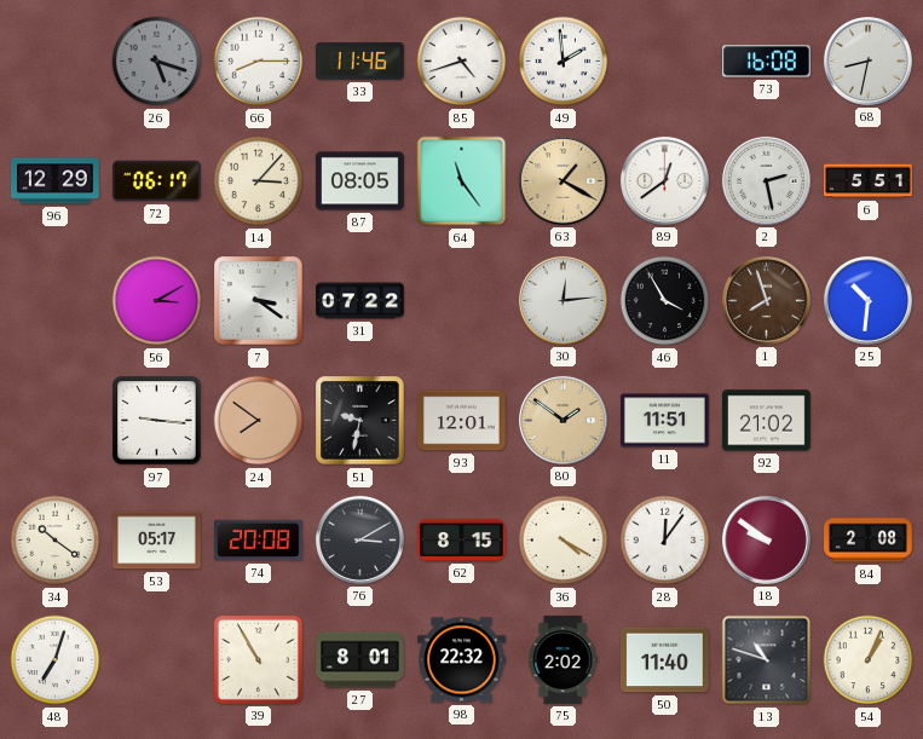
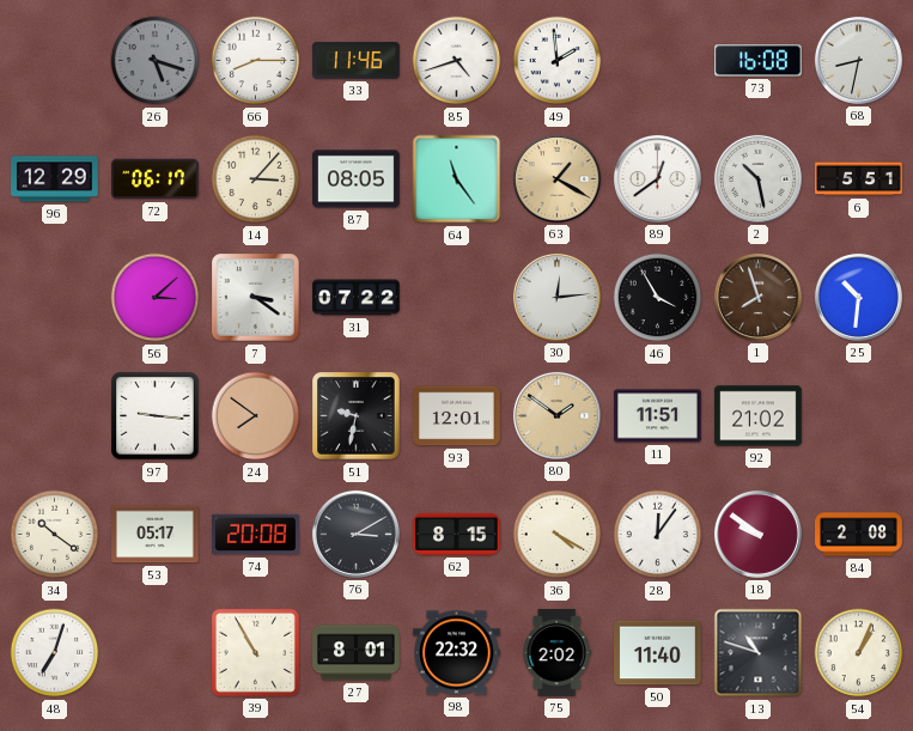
2: 2:28 -> 10:28 (757, 178)
56: 3:10 -> 3:08 (156, 298)
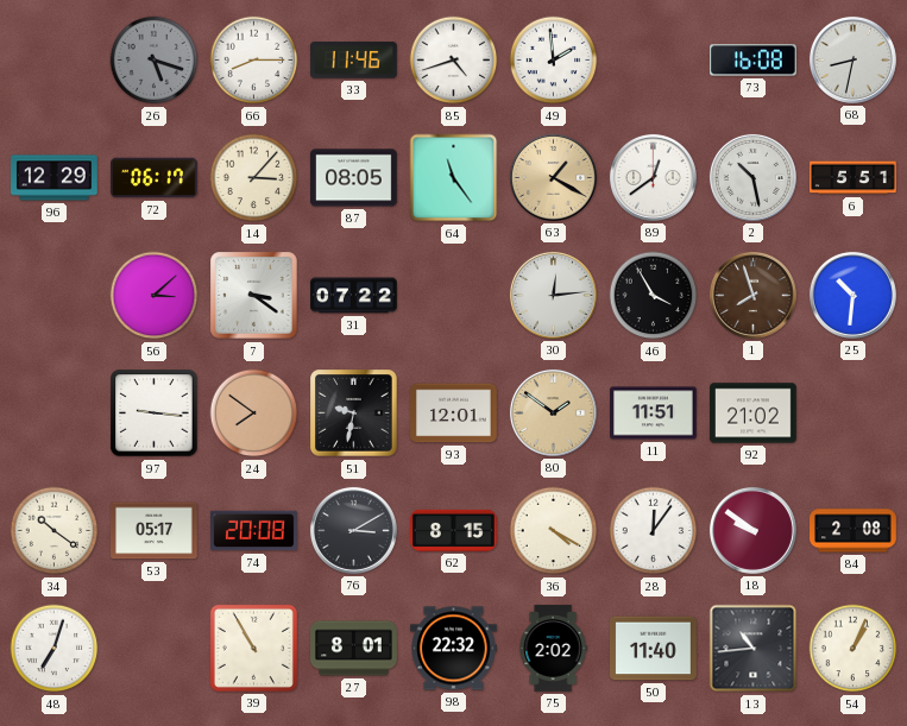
13: 10:48 -> 10:44 (754, 649)
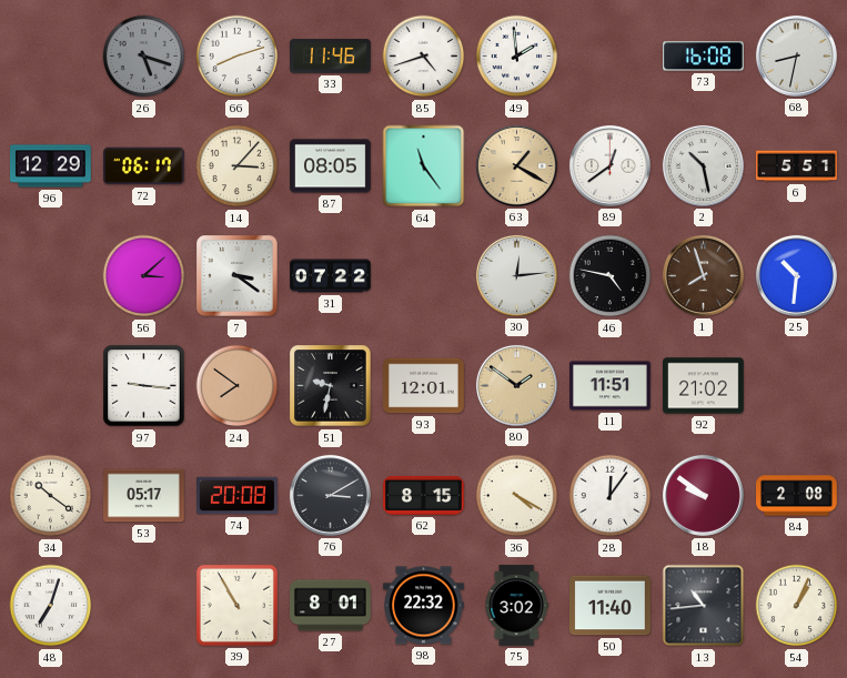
66: 8:15 -> 8:12 (238, 57)
46: 3:55 -> 4:47 (611, 276)
75: 2:02 -> 3:02 (516, 606)
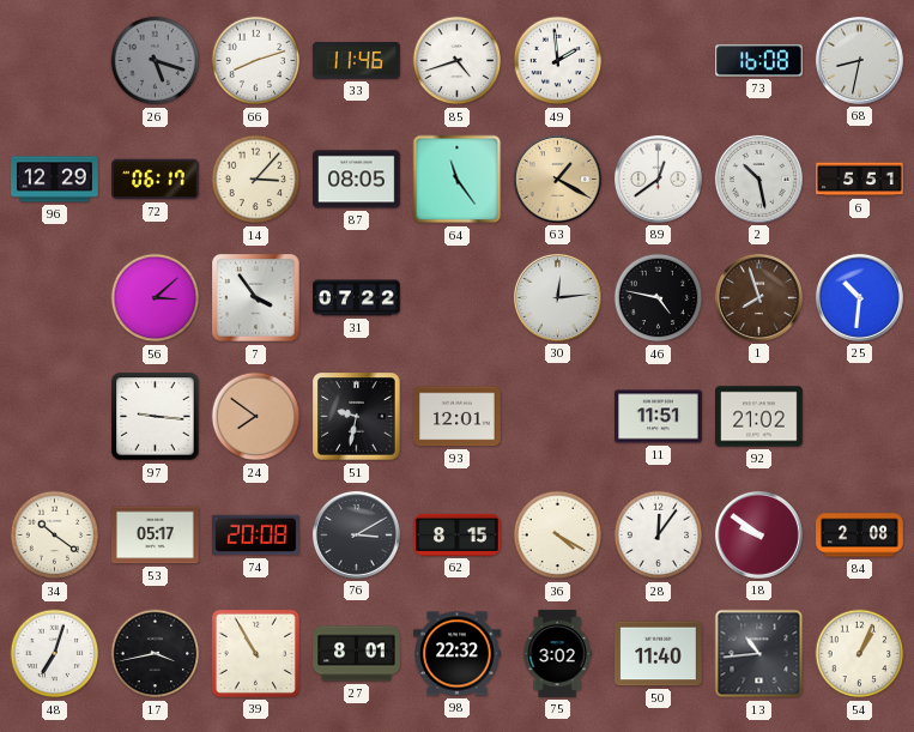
7: 3:21 -> 3:54 (256, 298)
80: 1:51 -> none (516, 385)
17: none -> 3:43 (156, 654)
